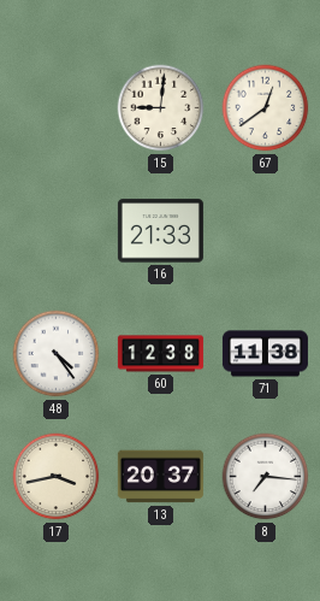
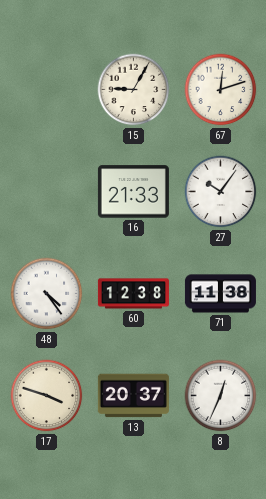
15: 9:01 -> 9:05 (134, 90)
67: 12:39 -> 12:12 (221, 90)
27: none -> 10:06 (221, 192)
17: 3:43 -> 3:48 (47, 396)
8: 7:16 -> 12:34 (221, 396)
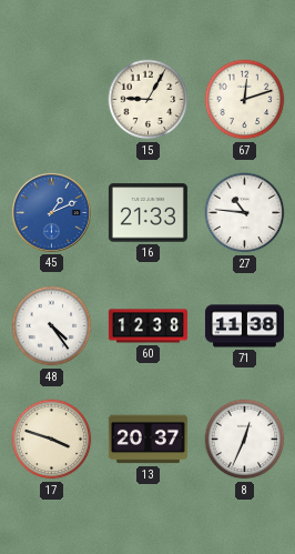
45: none -> 1:11 (51, 212)
27: 10:06 -> 10:46 (245, 213)
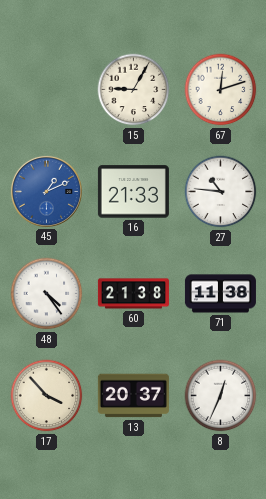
60: 12:38 -> 21:38 (133, 294)
17: 3:48 -> 3:53 (47, 396)
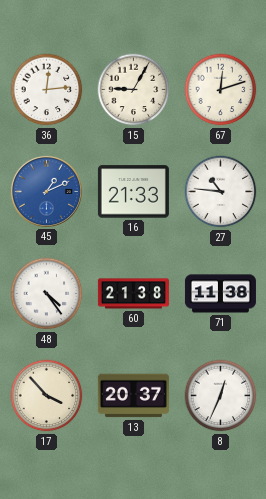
36: none -> 12:14 (47, 90)
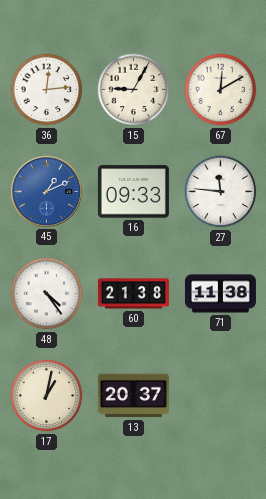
67: 12:12 -> 12:10 (221, 90)
16: 21:33 -> 09:33 (133, 192)
27: 10:46 -> 11:46 (221, 192)
17: 3:53 -> 1:02 (47, 396)
8: 12:34 -> none (221, 396)
